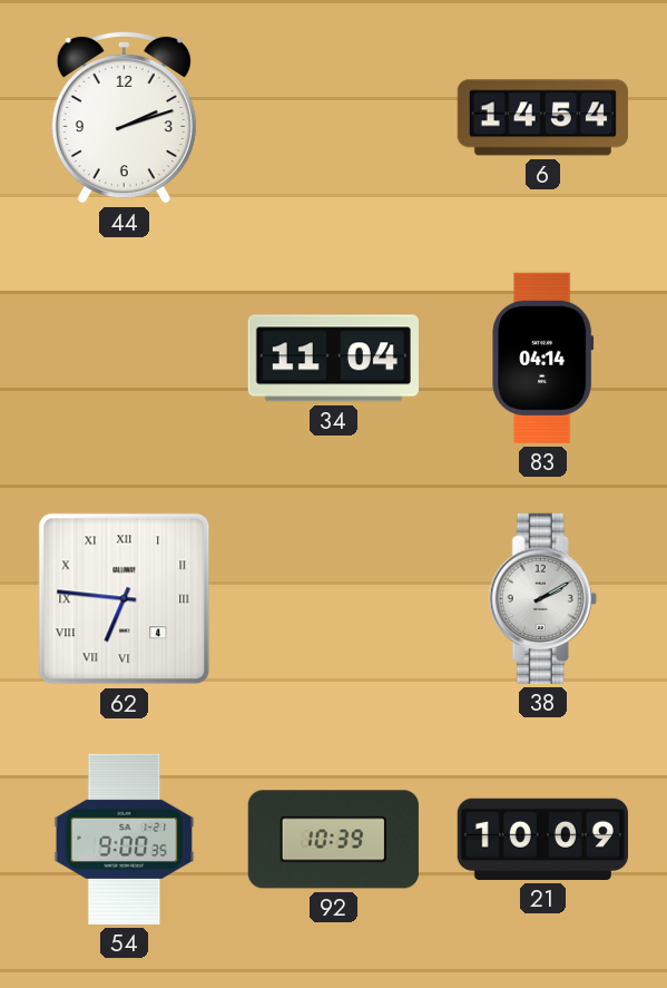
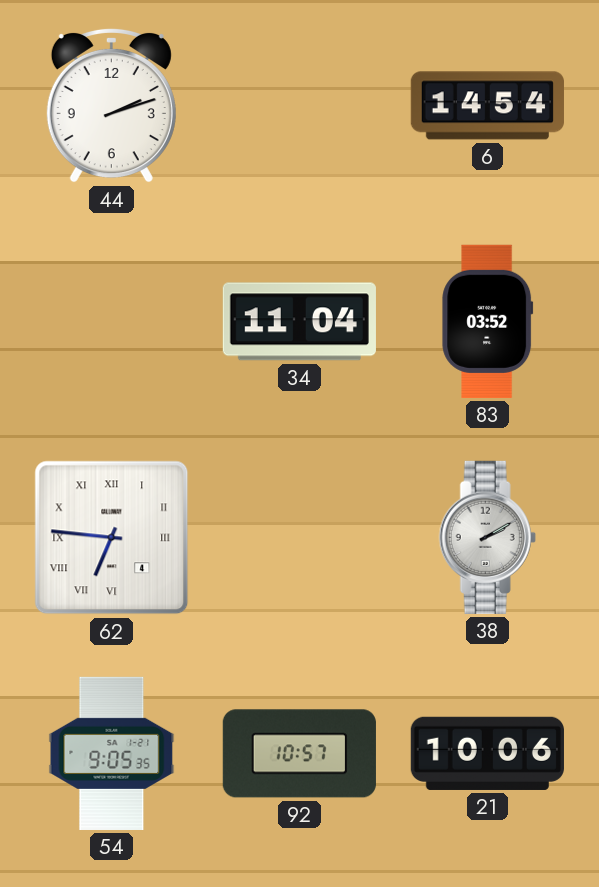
83: 04:14 -> 03:52 (488, 321)
54: 9:00 -> 9:05 (112, 753)
92: 10:39 -> 10:57 (299, 754)
21: 10:09 -> 10:06 (487, 753)
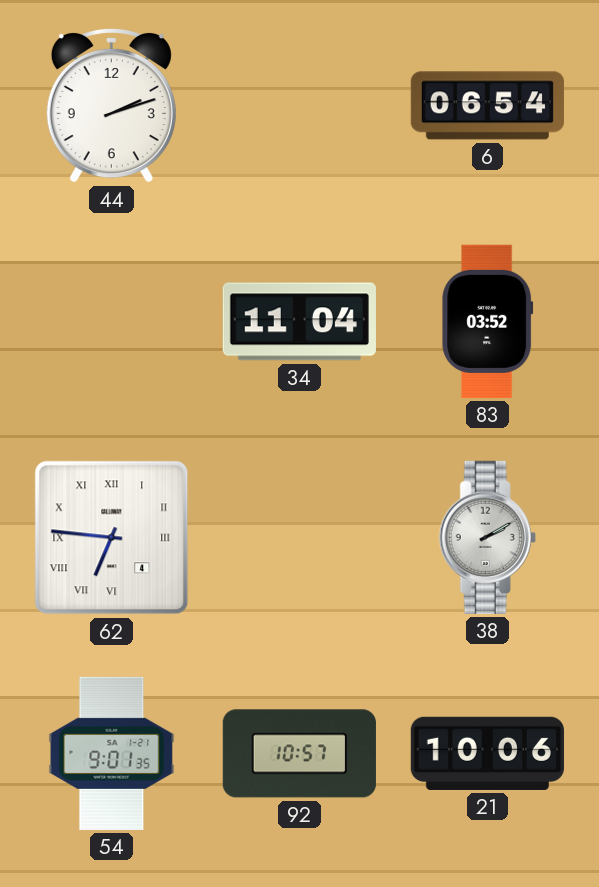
6: 14:54 -> 06:54 (487, 106)
54: 9:05 -> 9:01 (112, 753)
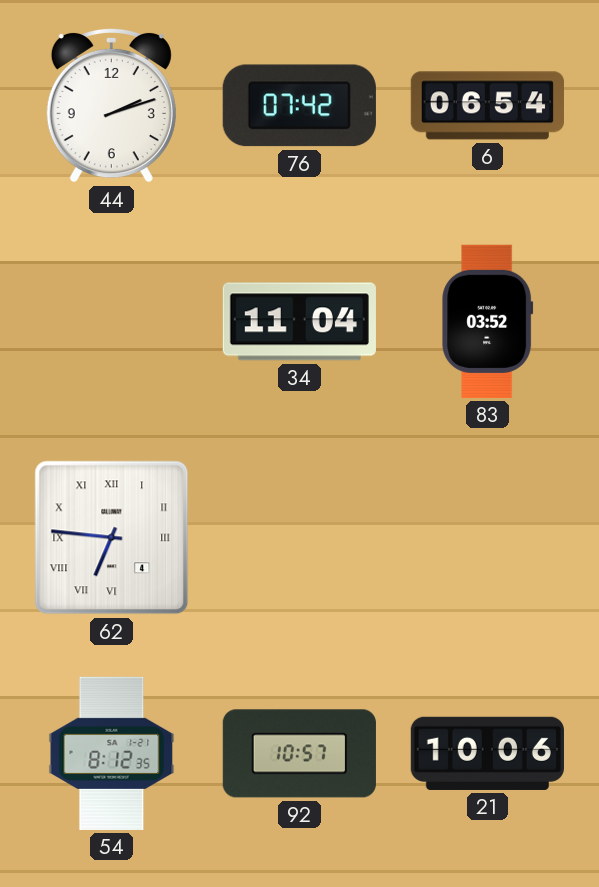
76: none -> 07:42 (299, 106)
38: 2:10 -> none (487, 537)
54: 9:01 -> 8:12 (112, 753)
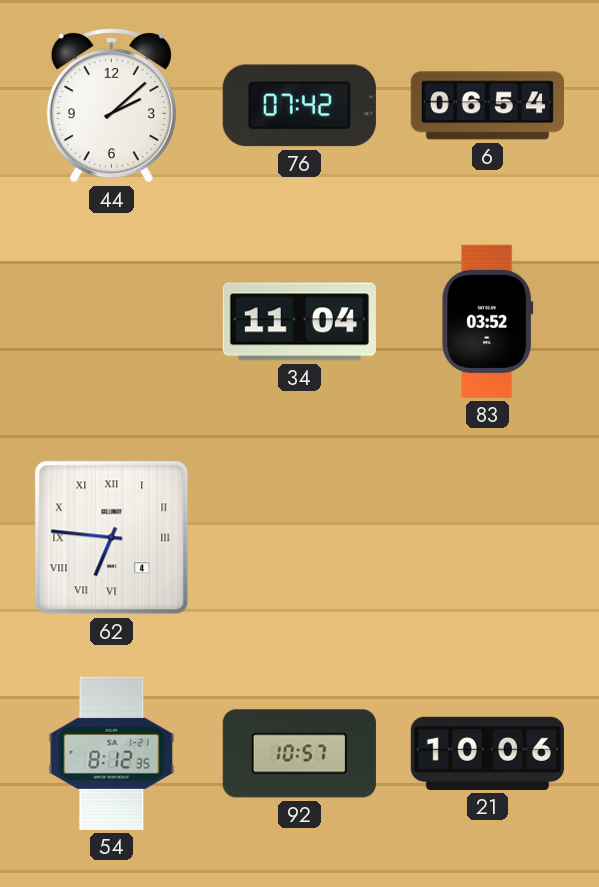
44: 2:12 -> 2:08 (111, 105)
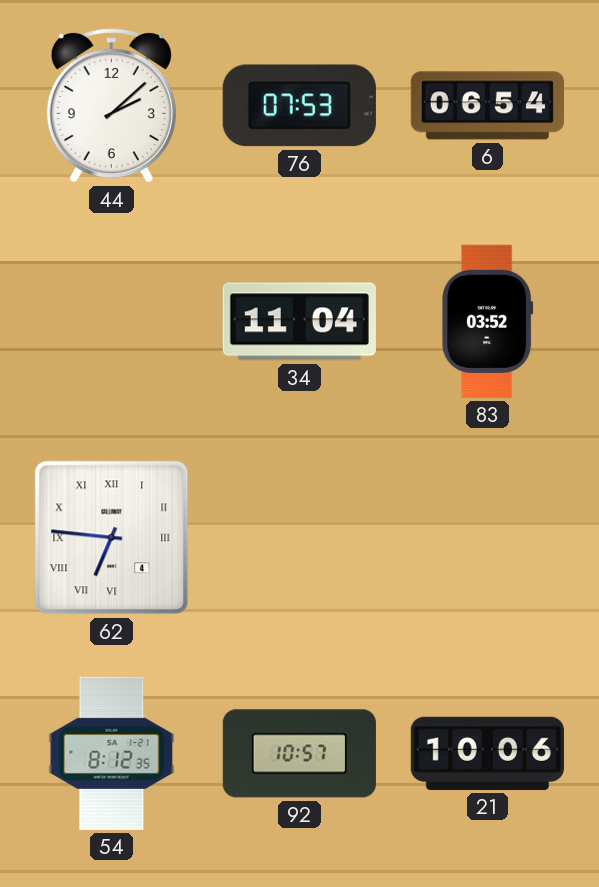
76: 07:42 -> 07:53 (299, 106)
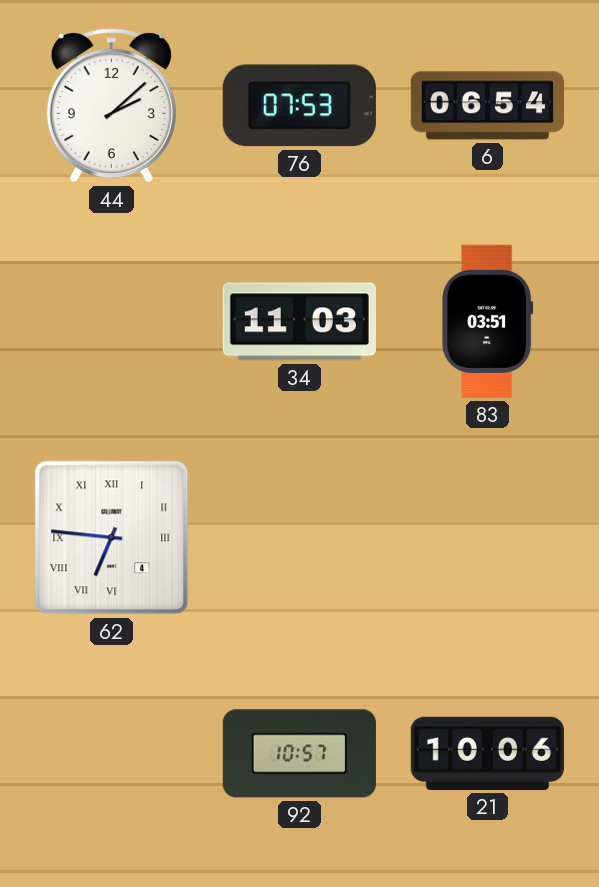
34: 11:04 -> 11:03 (299, 322)
83: 03:52 -> 03:51 (488, 321)
54: 8:12 -> none (112, 753)
